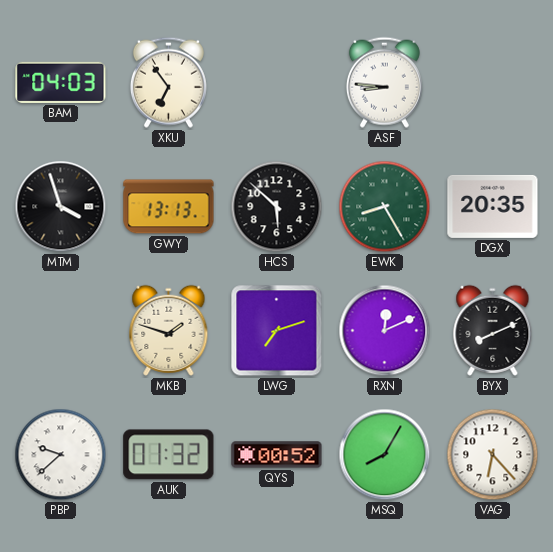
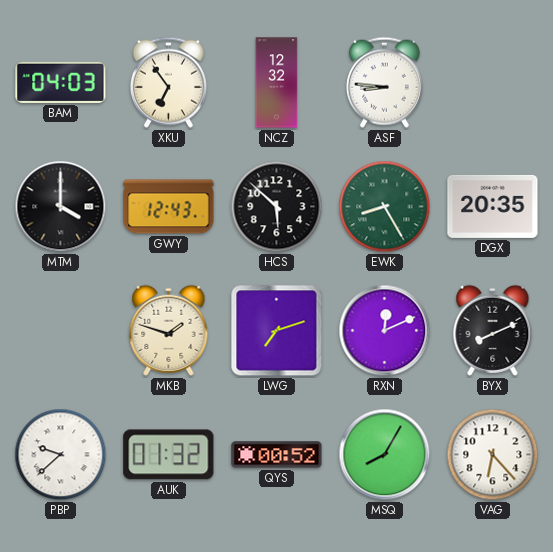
NCZ: none -> 12:32 (277, 83)
MTM: 3:57 -> 4:00 (61, 207)
GWY: 13:13 -> 12:43 (169, 207)
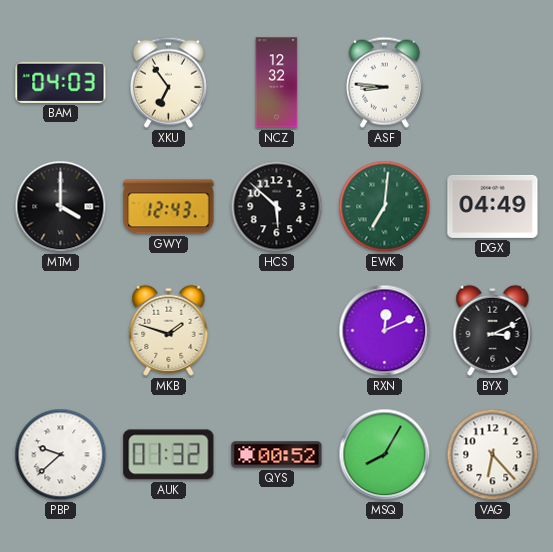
EWK: 8:25 -> 7:01 (385, 207)
DGX: 20:35 -> 04:49 (493, 206)
LWG: 7:12 -> none (277, 331)
BYX: 8:11 -> 3:11 (493, 330)
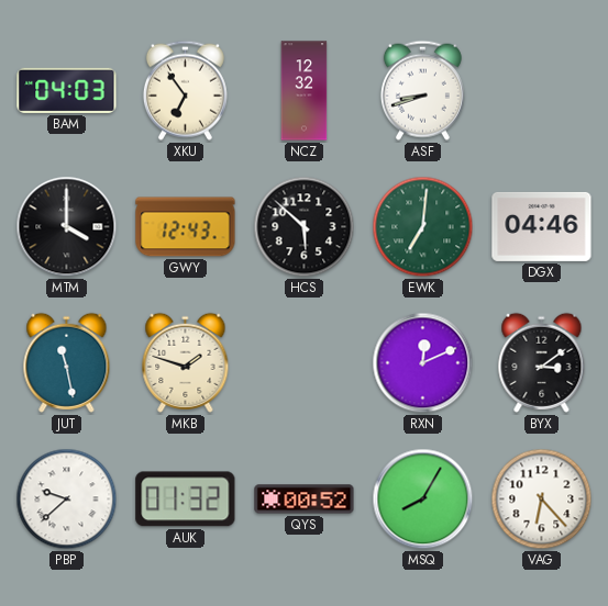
ASF: 8:46 -> 8:42 (422, 90)
DGX: 04:49 -> 04:46 (542, 226)
JUT: none -> 11:28 (67, 362)
BYX: 3:11 -> 3:09 (542, 362)
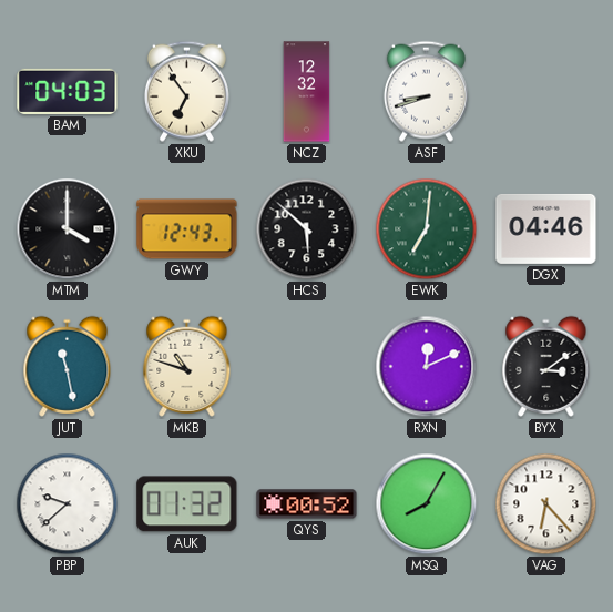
MKB: 1:48 -> 10:48 (187, 366)
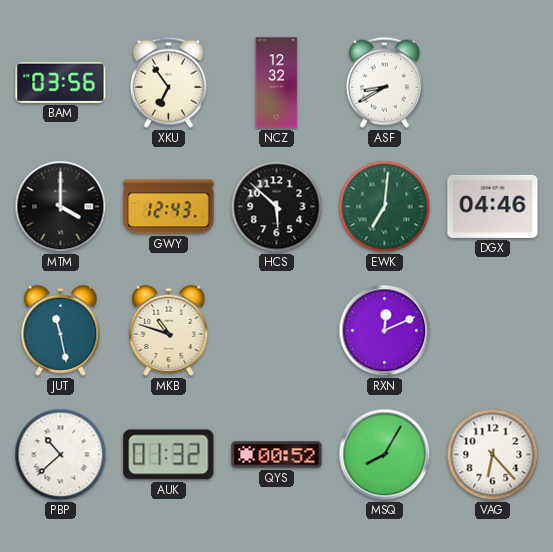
BAM: 04:03 -> 03:56 (61, 82)
ASF: 8:42 -> 8:40 (384, 82)
BYX: 3:09 -> none (546, 366)
PBP: 9:38 -> 10:38 (61, 455)
